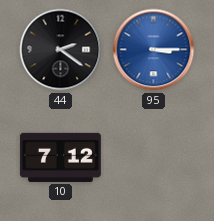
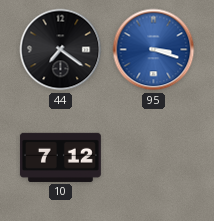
44: 2:21 -> 7:21 (61, 50)
95: 3:15 -> 3:18 (154, 50)
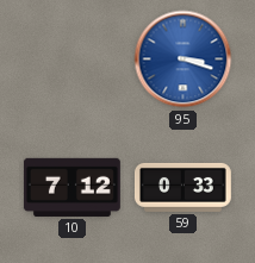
44: 7:21 -> none (61, 50)
59: none -> 0:33 (182, 187)
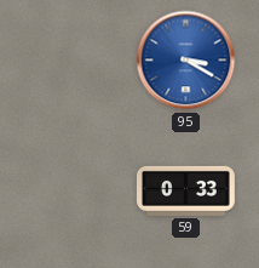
95: 3:18 -> 3:20 (186, 61)
10: 7:12 -> none (71, 187)
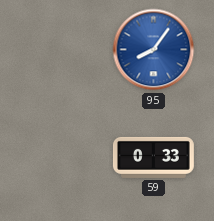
95: 3:20 -> 8:06 (154, 50)
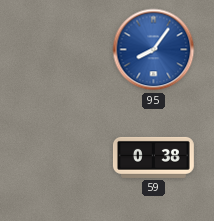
59: 0:33 -> 0:38 (153, 157)
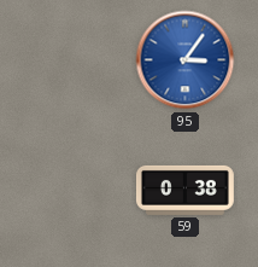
95: 8:06 -> 3:06 (186, 60)
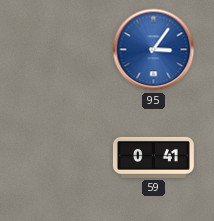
59: 0:38 -> 0:41 (153, 157)
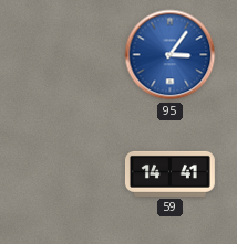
59: 0:41 -> 14:41 (169, 173)
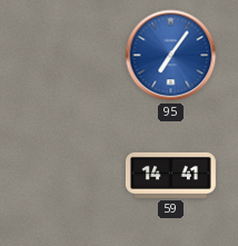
95: 3:06 -> 7:06 (171, 56)
